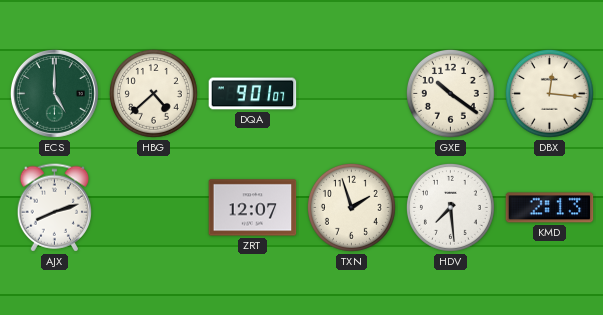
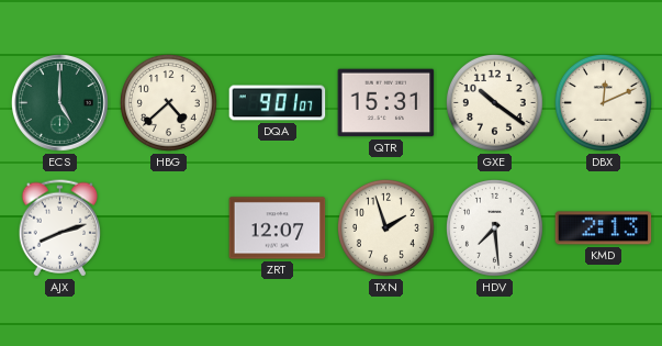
QTR: none -> 15:31 (386, 103)
DBX: 12:16 -> 12:11 (603, 102)
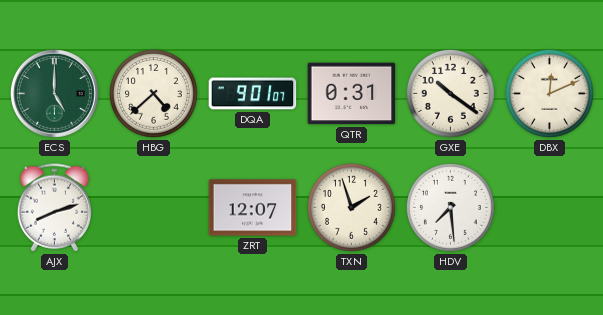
QTR: 15:31 -> 0:31 (352, 94)
KMD: 2:13 -> none (604, 228)
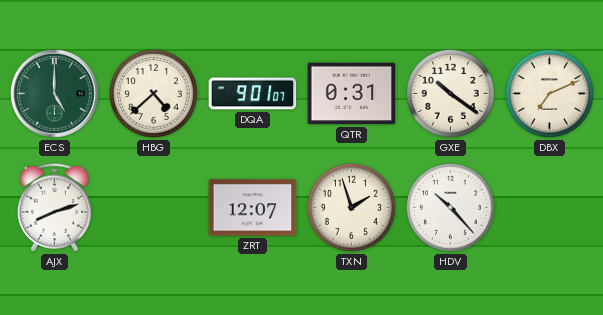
DBX: 12:11 -> 7:11 (549, 93)
HDV: 7:29 -> 10:23 (450, 207)
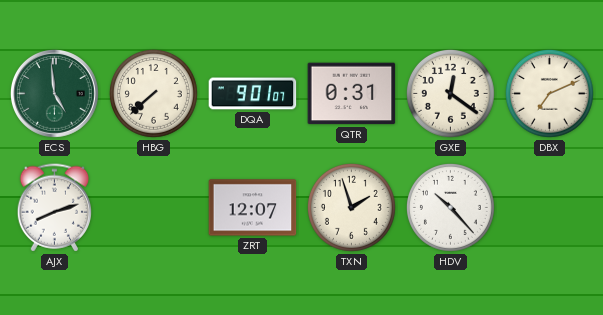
ECS: 5:00 -> 4:59 (54, 93)
HBG: 4:38 -> 7:38 (153, 93)
GXE: 10:21 -> 12:21 (450, 93)
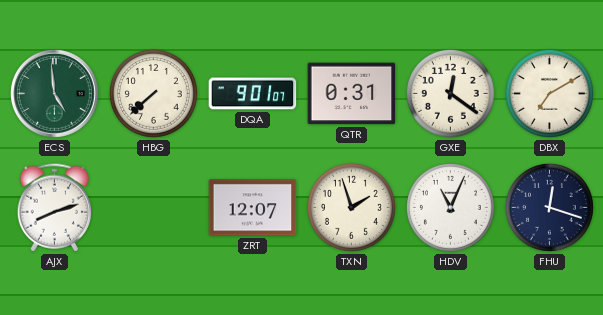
DBX: 7:11 -> 7:10 (549, 93)
HDV: 10:23 -> 11:04 (450, 207)
FHU: none -> 12:18 (549, 207)
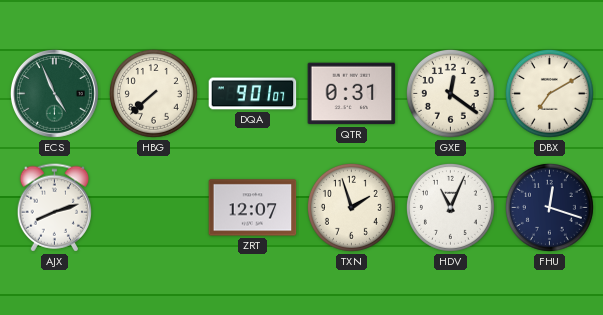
ECS: 4:59 -> 4:56 (54, 93)
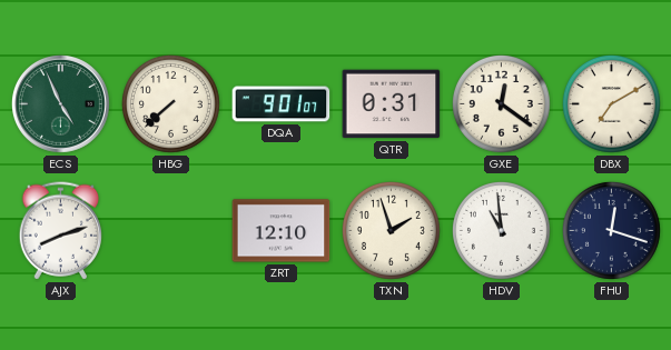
ZRT: 12:07 -> 12:10 (282, 231)
HDV: 11:04 -> 10:59 (501, 230)
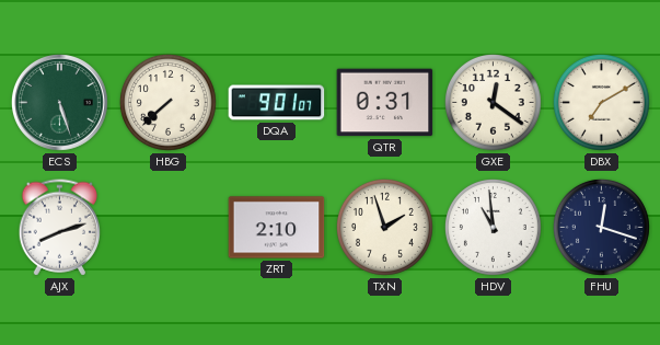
ECS: 4:56 -> 5:27 (59, 102)
ZRT: 12:10 -> 2:10 (277, 228)
